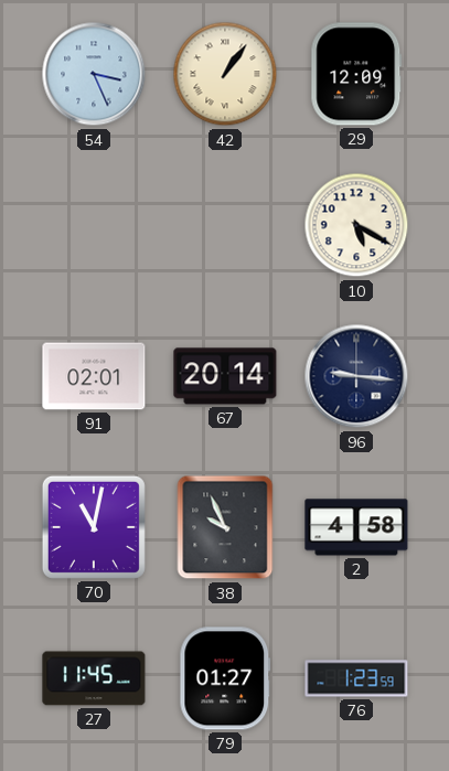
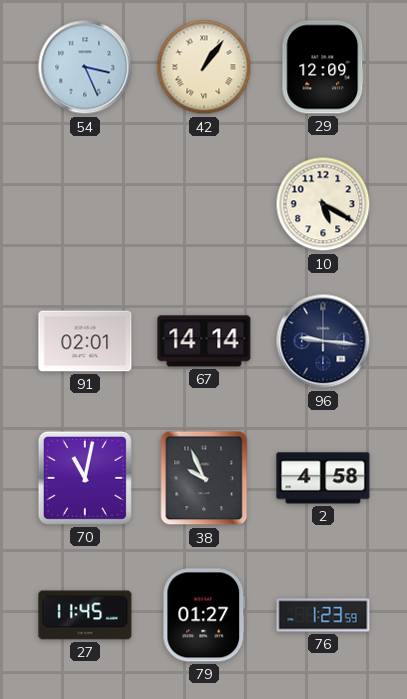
67: 20:14 -> 14:14 (204, 341)
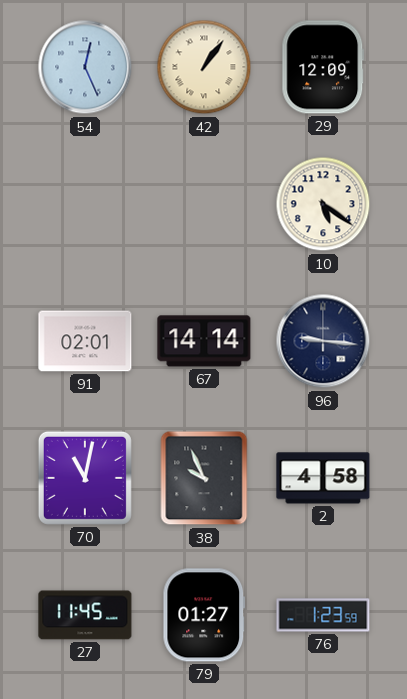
54: 3:26 -> 12:26 (85, 67)
10: 5:20 -> 5:21 (323, 204)
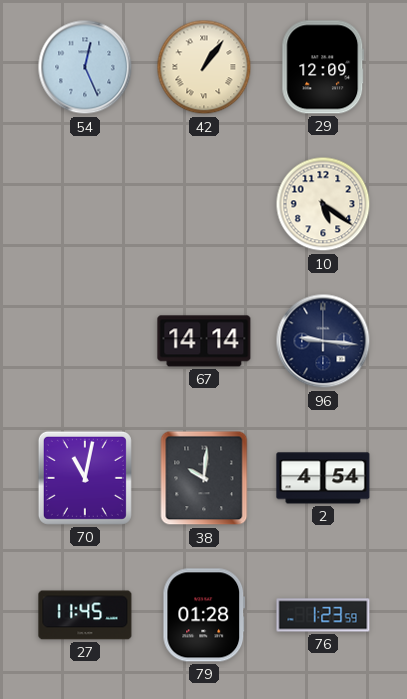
91: 02:01 -> none (85, 341)
38: 9:56 -> 10:01 (204, 478)
2: 4:58 -> 4:54 (323, 478)
79: 01:27 -> 01:28 (204, 615)
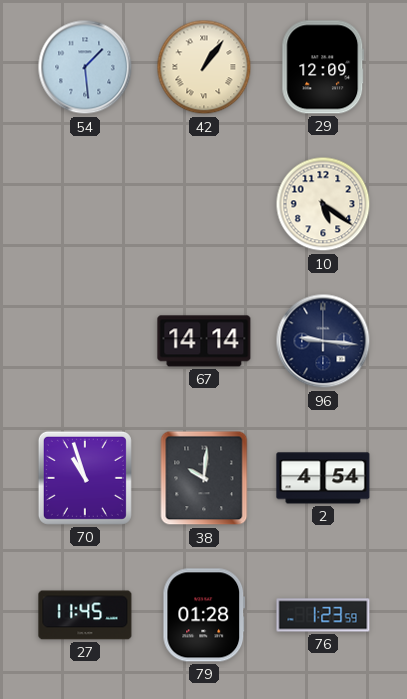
54: 12:26 -> 1:29 (85, 67)
70: 11:02 -> 10:57 (85, 478)
